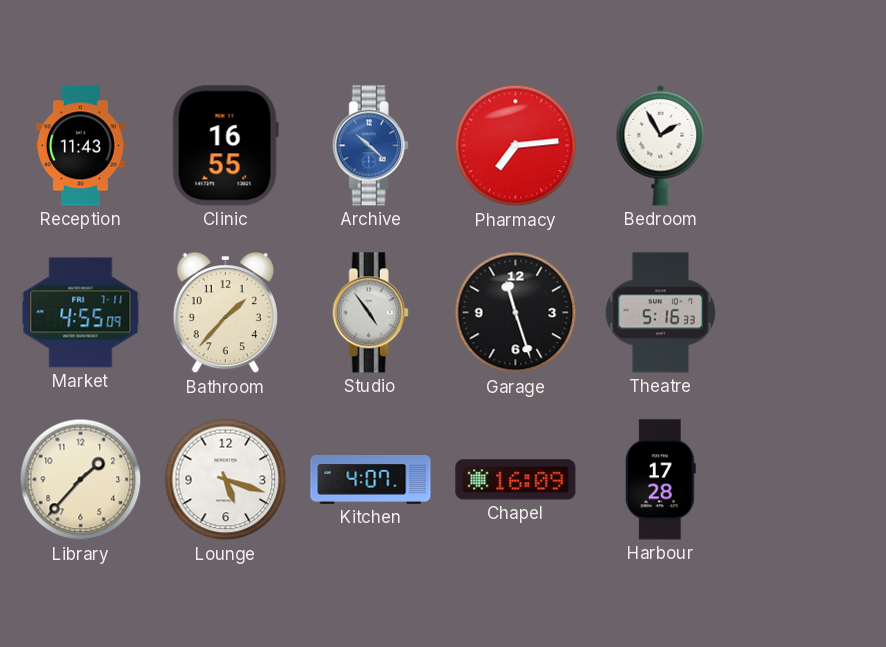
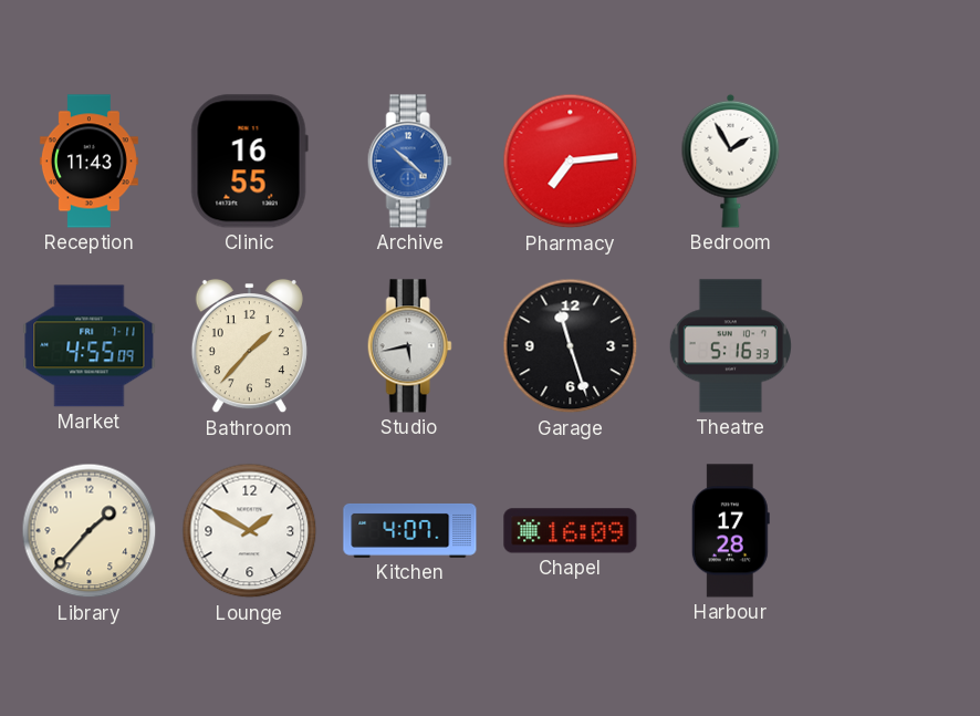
Studio: 4:54 -> 5:43 (409, 346)
Lounge: 5:18 -> 1:50 (250, 531)
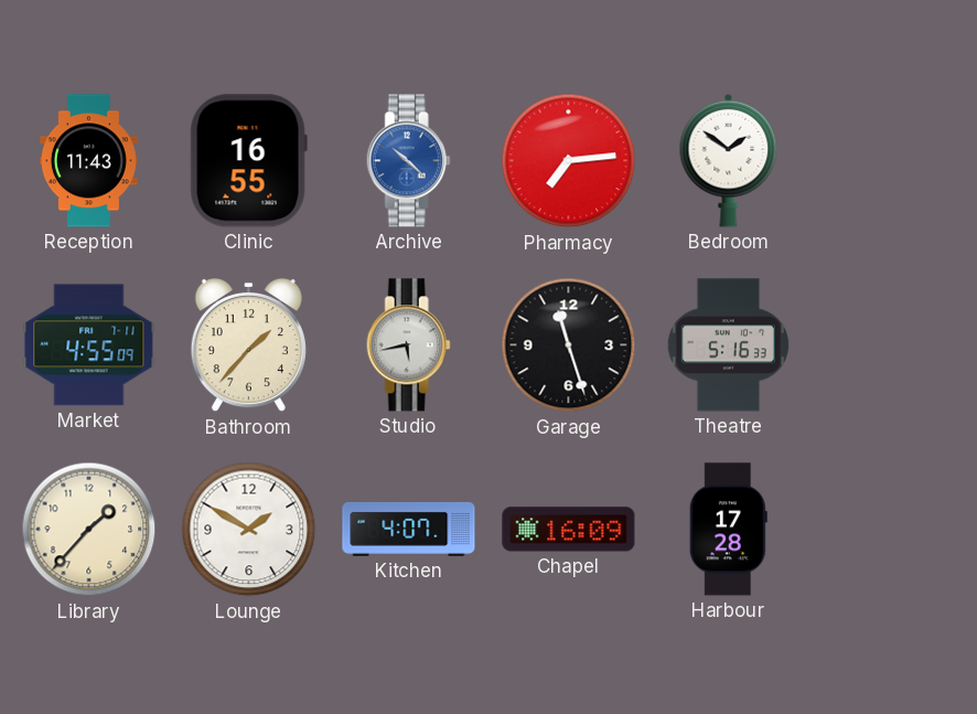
Bedroom: 1:55 -> 1:51 (729, 160)
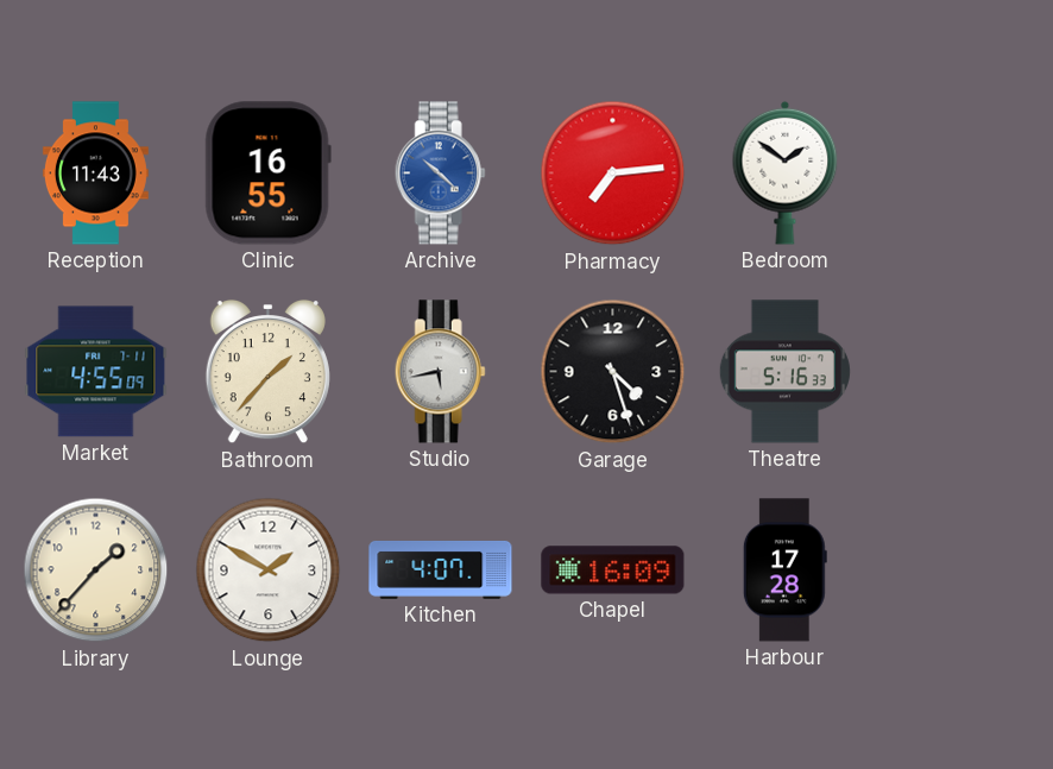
Garage: 11:27 -> 4:27 (613, 372)
